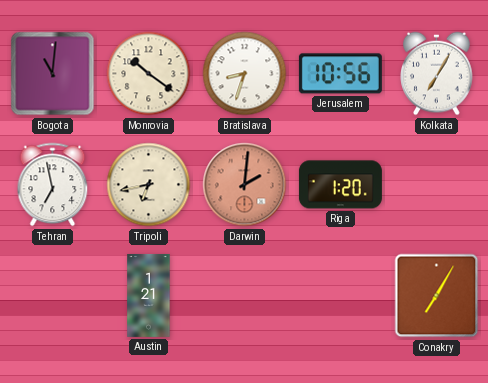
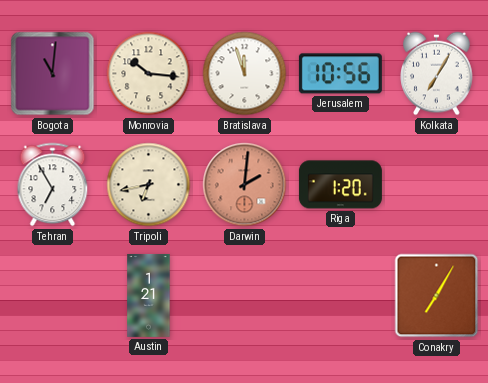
Monrovia: 10:21 -> 10:16 (149, 74)
Bratislava: 8:33 -> 11:57 (245, 74)
Tehran: 6:58 -> 6:55 (53, 185)
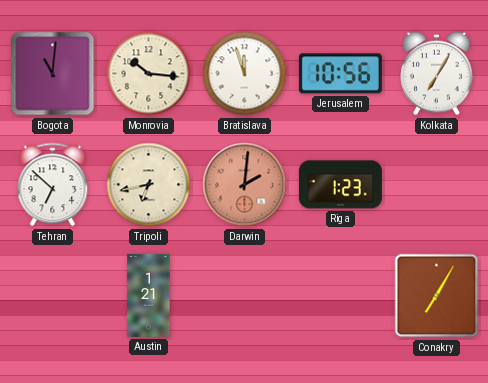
Tehran: 6:55 -> 6:52 (53, 185)
Riga: 1:20 -> 1:23 (340, 185)
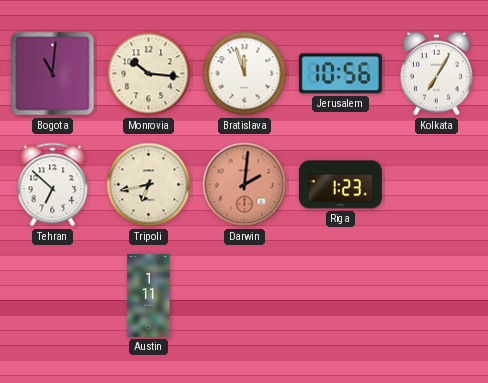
Austin: 1:21 -> 1:11 (149, 295)
Conakry: 7:05 -> none (437, 296)
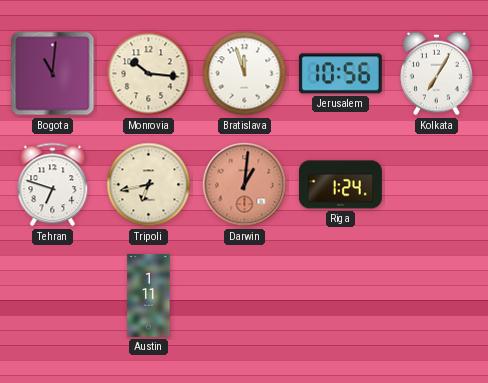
Tehran: 6:52 -> 6:48 (53, 185)
Darwin: 2:01 -> 1:01 (245, 185)
Riga: 1:23 -> 1:24 (340, 185)
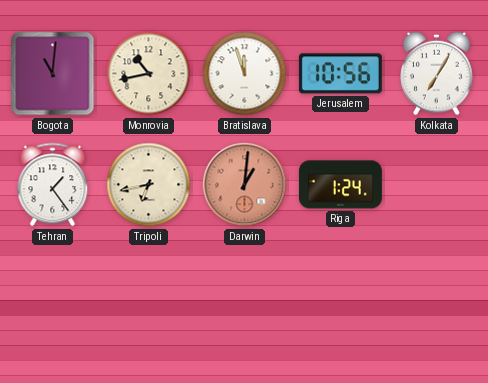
Monrovia: 10:16 -> 10:43 (149, 74)
Tehran: 6:48 -> 1:24 (53, 185)
Austin: 1:11 -> none (149, 295)
